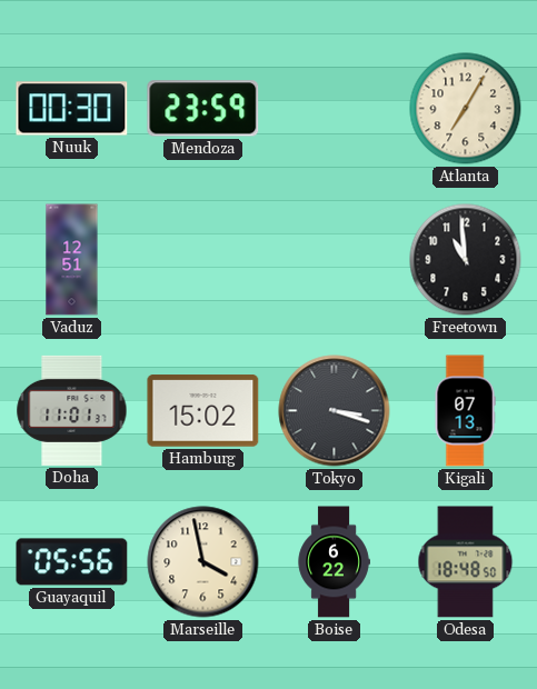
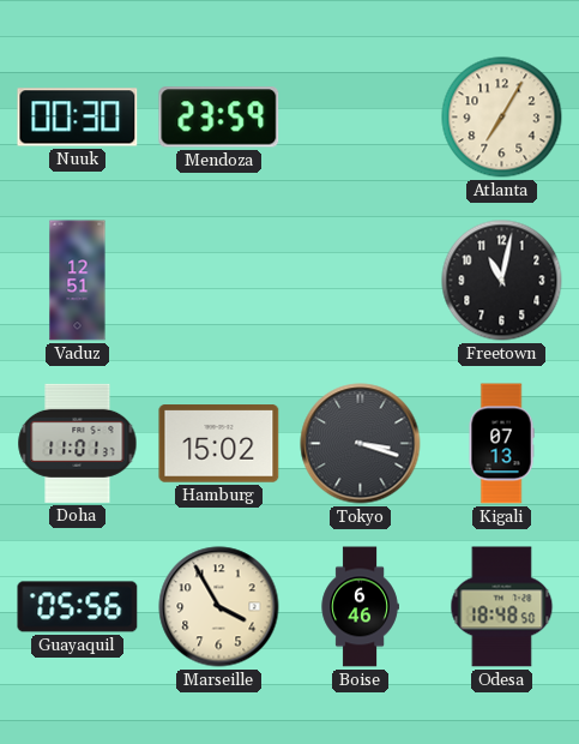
Freetown: 10:59 -> 11:02 (502, 281)
Marseille: 3:58 -> 3:55 (219, 607)
Boise: 6:22 -> 6:46 (360, 607)
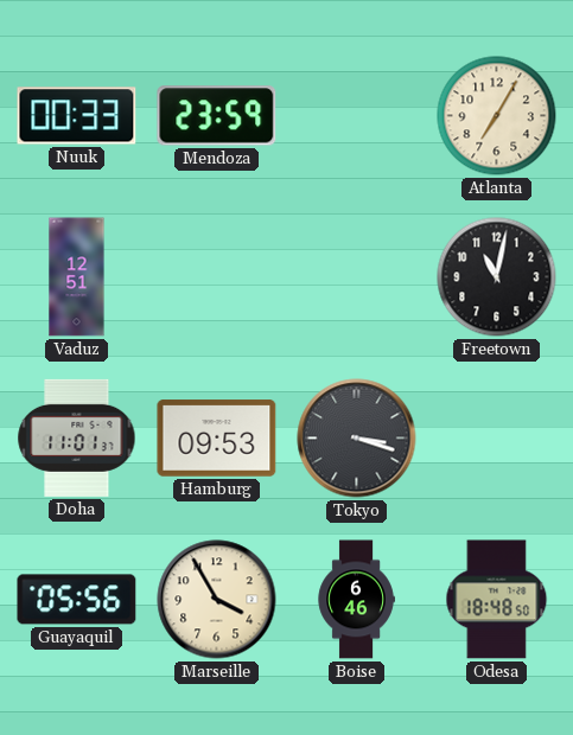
Nuuk: 00:30 -> 00:33 (77, 116)
Hamburg: 15:02 -> 09:53 (217, 439)
Kigali: 07:13 -> none (501, 444)
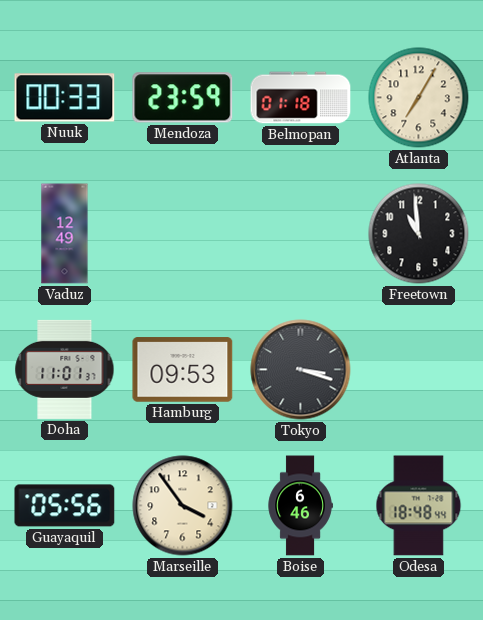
Belmopan: none -> 01:18 (301, 98)
Vaduz: 12:51 -> 12:49 (65, 234)
Freetown: 11:02 -> 10:59 (419, 234)
Marseille: 3:55 -> 3:54 (183, 506)
Odesa: 18:48:50 -> 18:48:44 (419, 506)
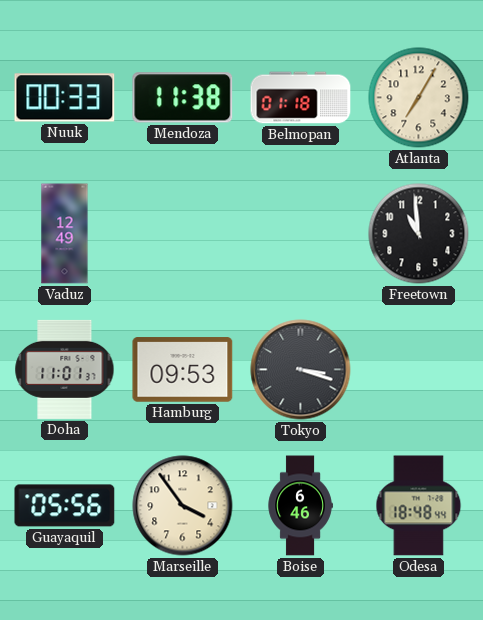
Mendoza: 23:59 -> 11:38 (183, 98)
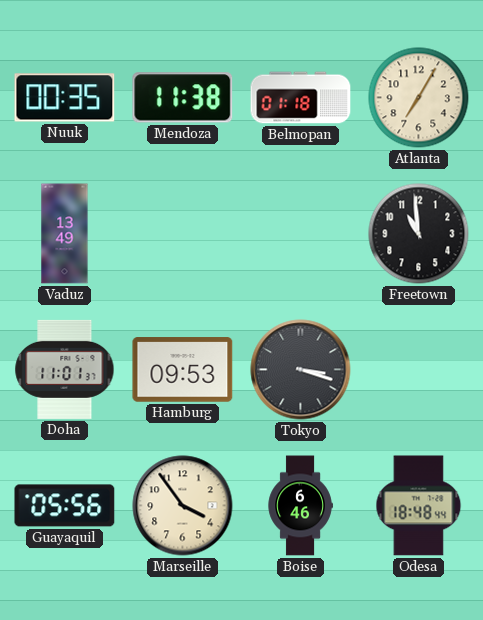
Nuuk: 00:33 -> 00:35 (65, 98)
Vaduz: 12:49 -> 13:49 (65, 234)
